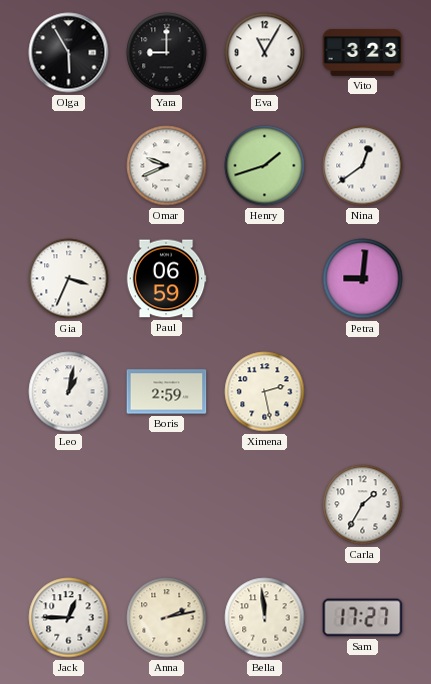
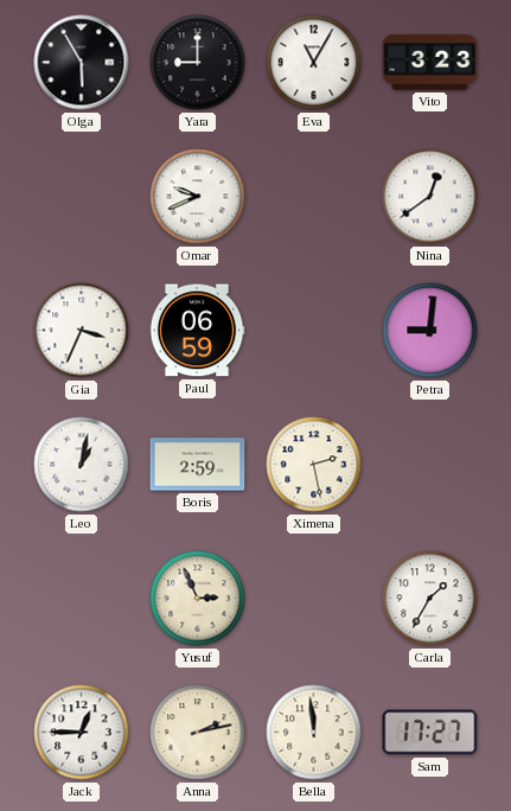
Henry: 1:42 -> none (265, 166)
Yusuf: none -> 2:56 (198, 599)
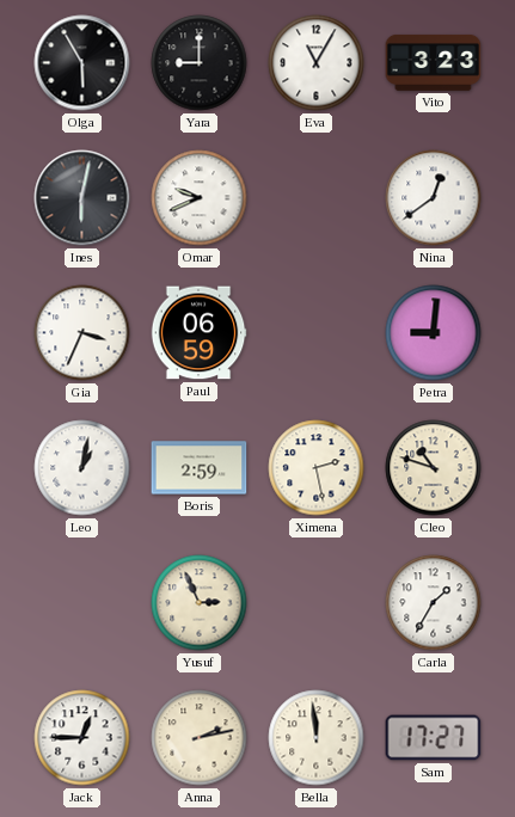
Ines: none -> 6:02 (82, 198)
Cleo: none -> 10:48 (434, 468)
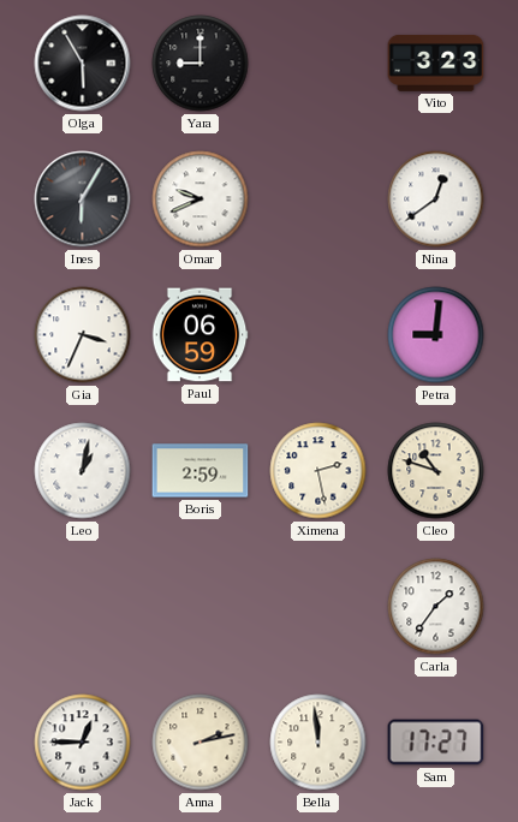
Eva: 11:05 -> none (317, 63)
Ines: 6:02 -> 6:05 (83, 199)
Yusuf: 2:56 -> none (200, 603)
Carla: 1:35 -> 1:36 (436, 607)
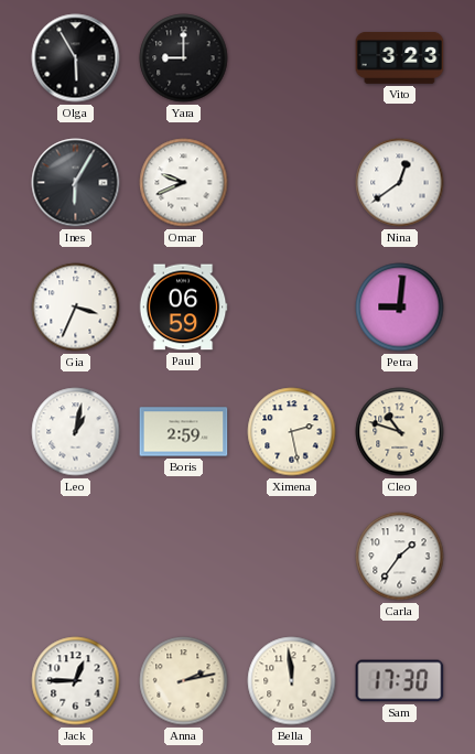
Sam: 17:27 -> 17:30 (400, 681)
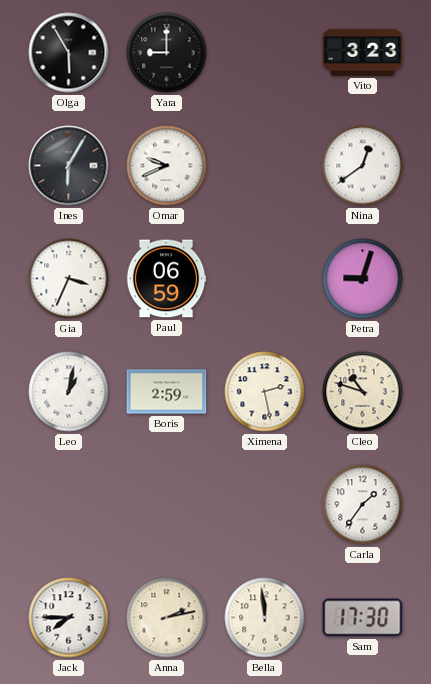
Petra: 9:01 -> 9:03 (363, 279)
Jack: 12:45 -> 7:45 (69, 618)
